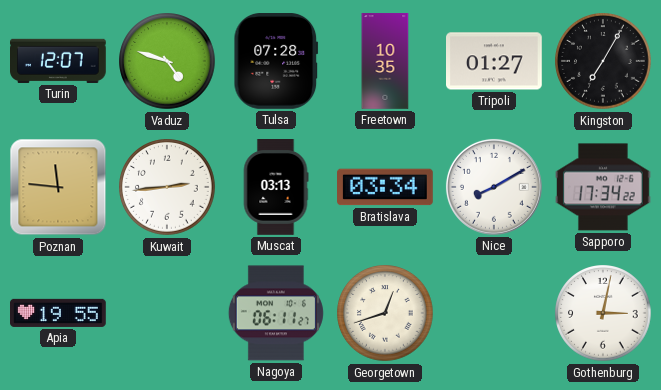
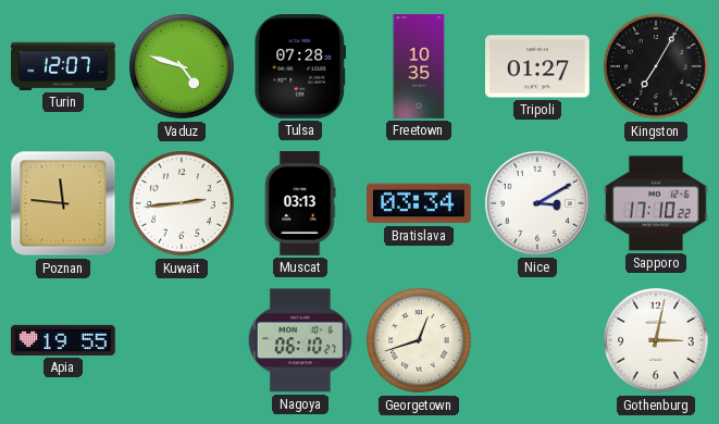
Nice: 8:10 -> 3:10 (537, 203)
Sapporo: 17:34 -> 17:10 (657, 203)
Nagoya: 06:11 -> 06:10 (300, 340)
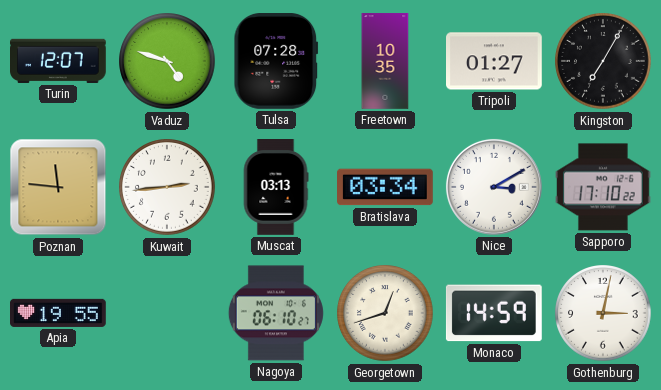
Monaco: none -> 14:59 (494, 313)
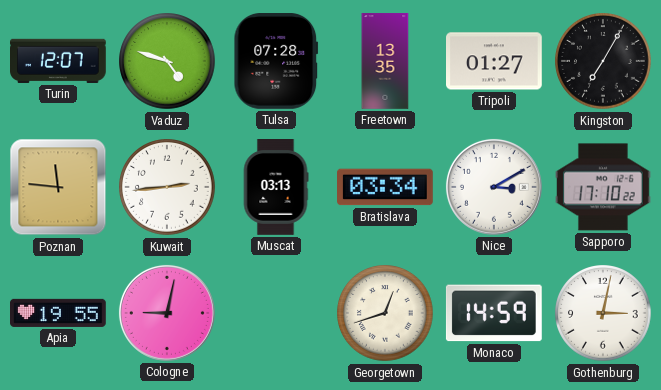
Freetown: 10:35 -> 13:35 (385, 61)
Cologne: none -> 9:02 (167, 313)
Nagoya: 06:10 -> none (276, 313)
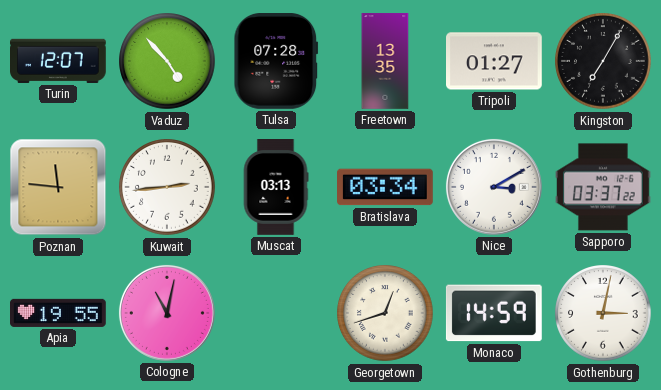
Vaduz: 4:48 -> 4:53 (167, 61)
Sapporo: 17:10 -> 03:37 (604, 187)
Cologne: 9:02 -> 11:02 (167, 313)
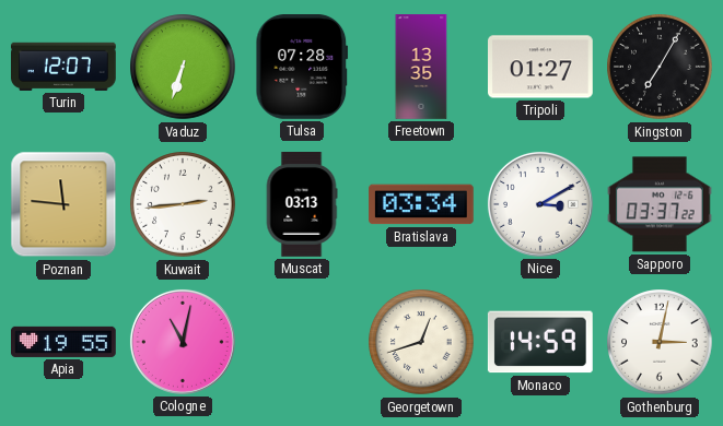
Vaduz: 4:53 -> 6:33 (183, 67)
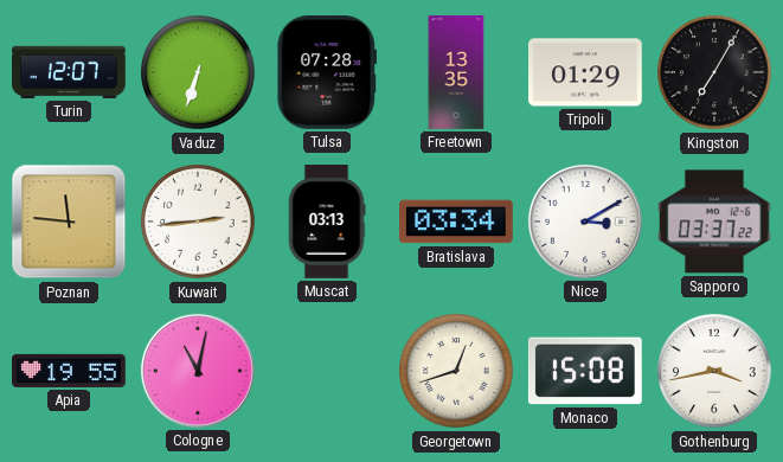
Tripoli: 01:27 -> 01:29 (586, 72)
Monaco: 14:59 -> 15:08 (585, 371)
Gothenburg: 3:02 -> 3:43 (714, 371)
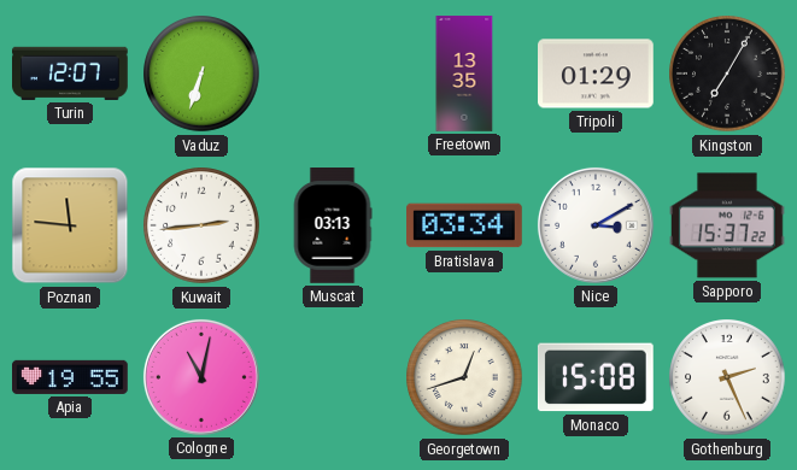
Tulsa: 07:28 -> none (327, 73)
Sapporo: 03:37 -> 15:37 (728, 225)
Gothenburg: 3:43 -> 2:26 (727, 377)
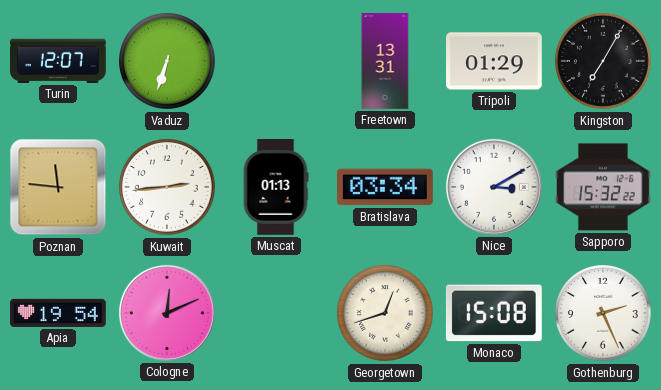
Freetown: 13:35 -> 13:31 (385, 61)
Muscat: 03:13 -> 01:13 (276, 188)
Sapporo: 15:37 -> 15:32 (604, 187)
Apia: 19:55 -> 19:54 (59, 313)
Cologne: 11:02 -> 12:11 (167, 313)
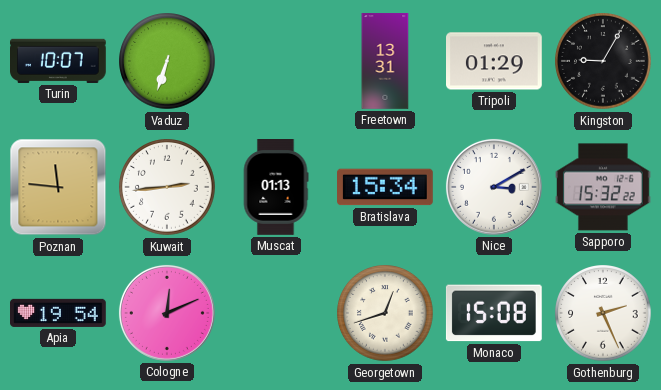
Turin: 12:07 -> 10:07 (59, 61)
Kingston: 7:05 -> 9:05 (603, 61)
Bratislava: 03:34 -> 15:34 (386, 187)
